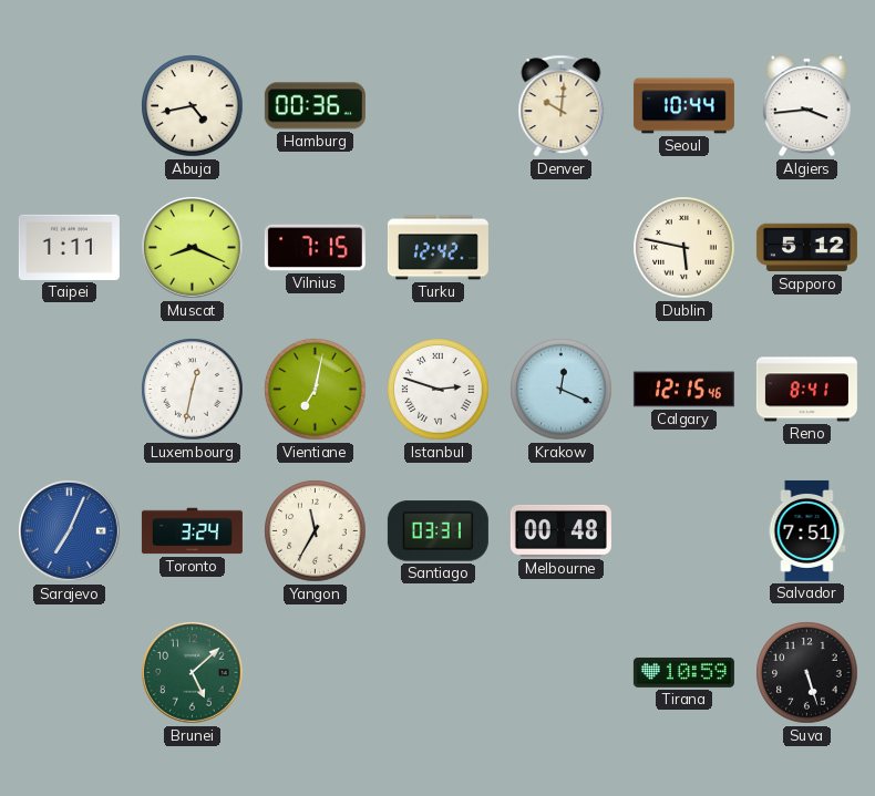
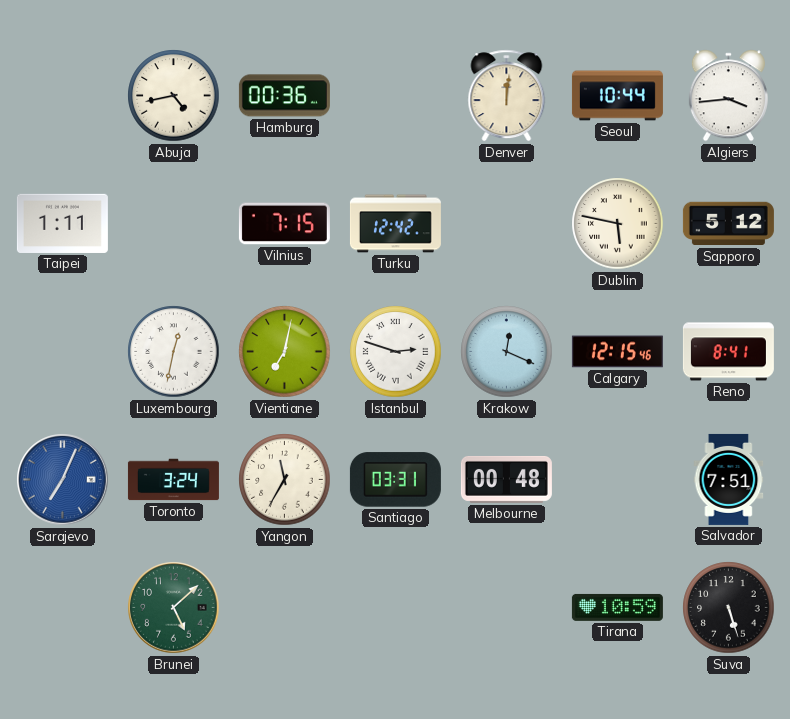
Denver: 10:01 -> 12:01 (507, 96)
Muscat: 8:19 -> none (193, 248)
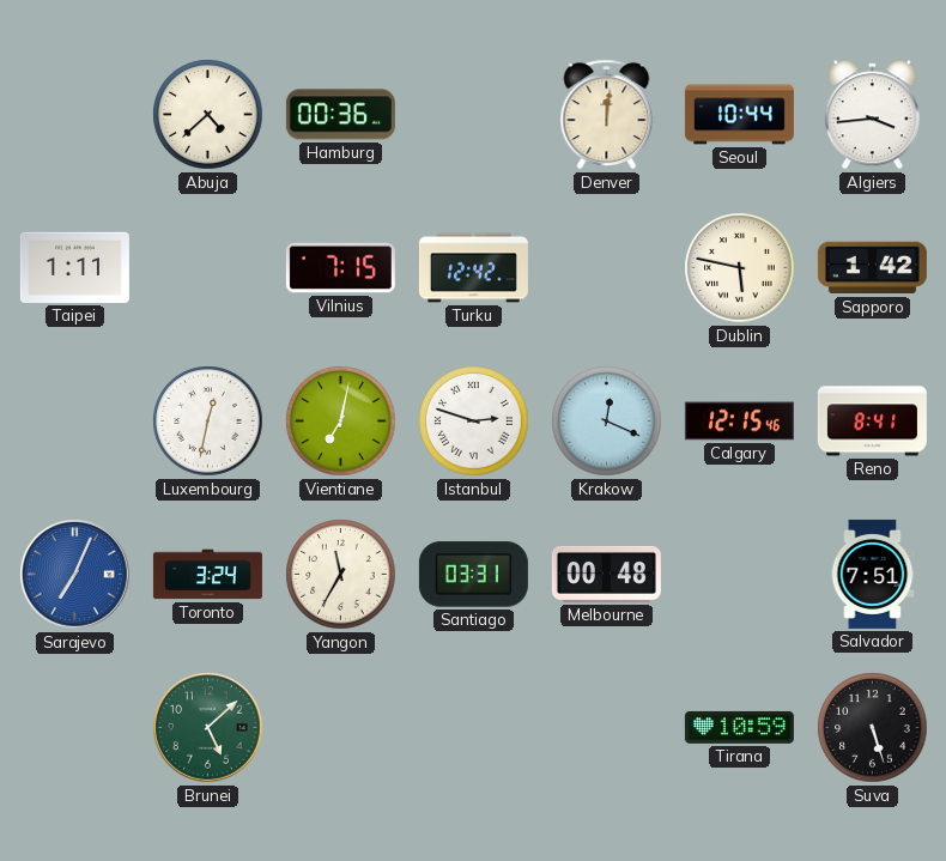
Abuja: 4:43 -> 4:38 (208, 115)
Sapporo: 5:12 -> 1:42 (872, 268)
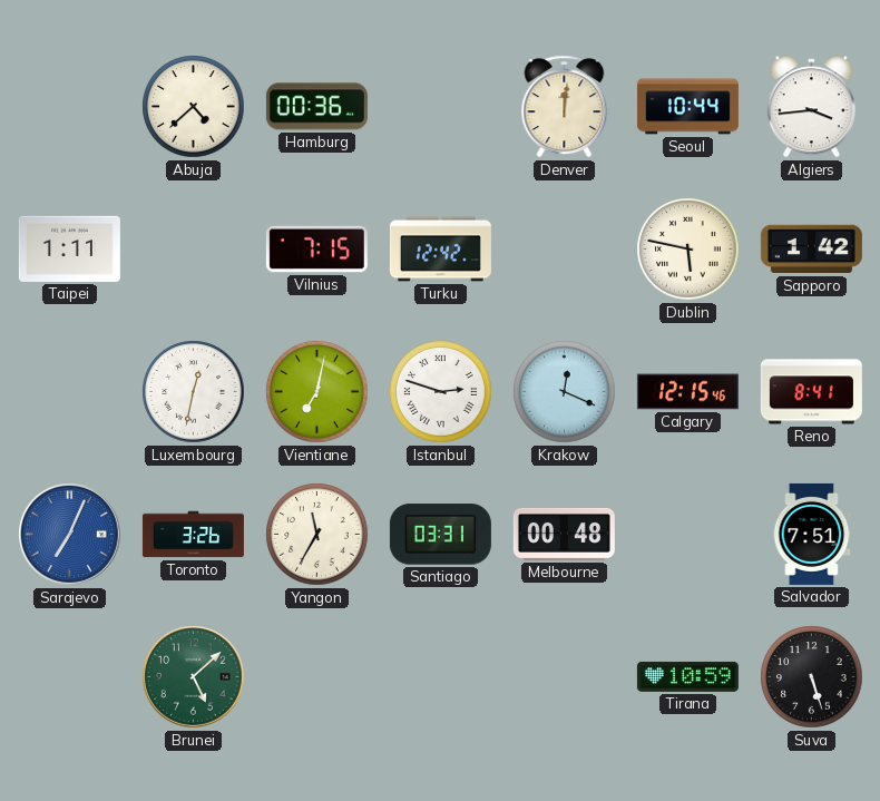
Toronto: 3:24 -> 3:26 (193, 535)
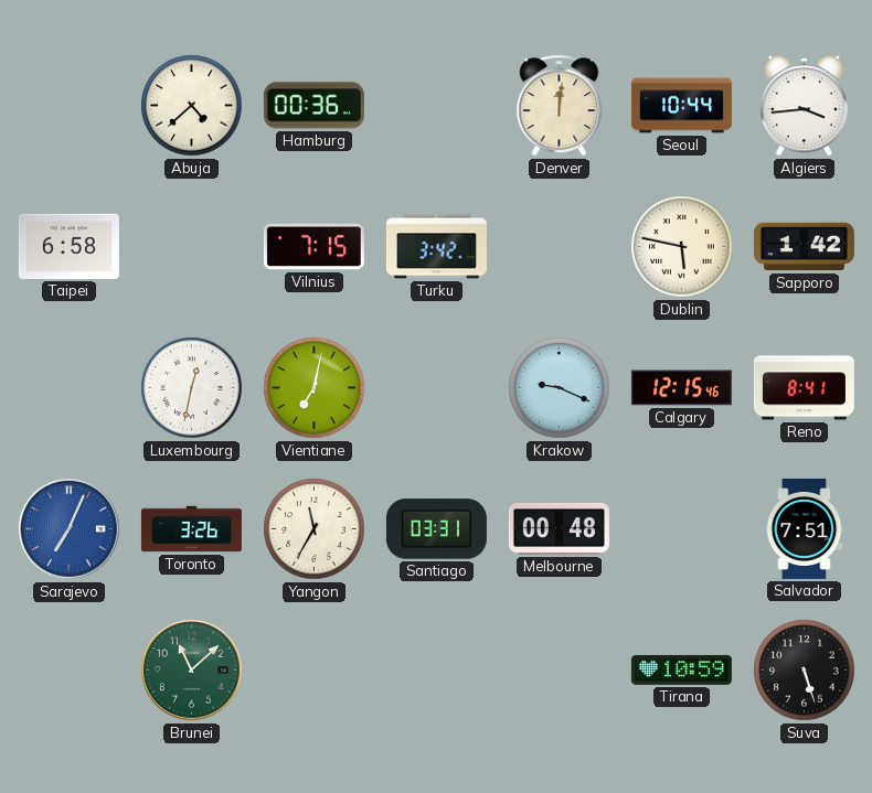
Taipei: 1:11 -> 6:58 (68, 246)
Turku: 12:42 -> 3:42 (436, 247)
Istanbul: 2:48 -> none (441, 392)
Krakow: 12:19 -> 9:19 (560, 388)
Brunei: 5:08 -> 11:08 (192, 671)
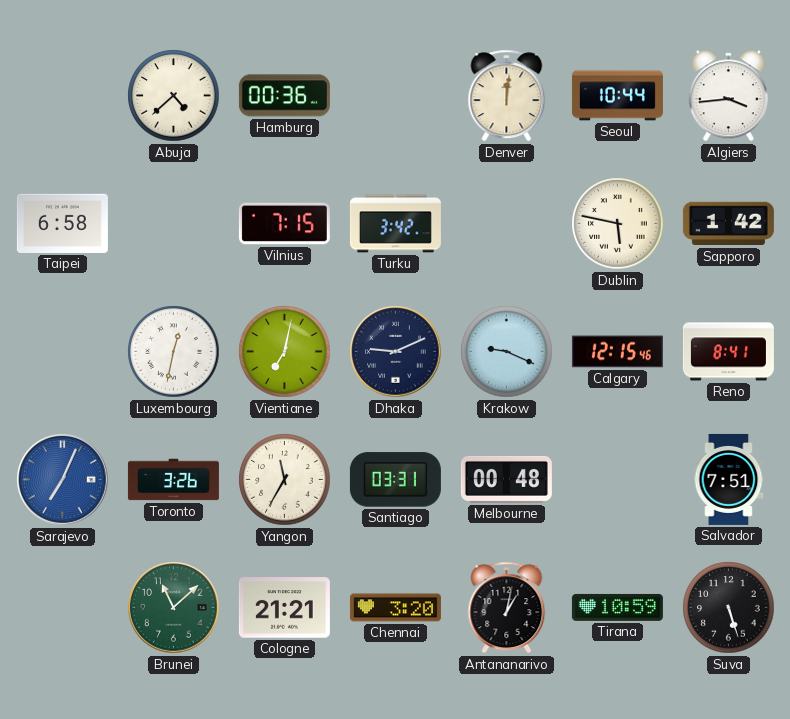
Dhaka: none -> 9:11 (396, 352)
Cologne: none -> 21:21 (284, 608)
Chennai: none -> 3:20 (395, 608)
Antananarivo: none -> 1:02 (507, 608)
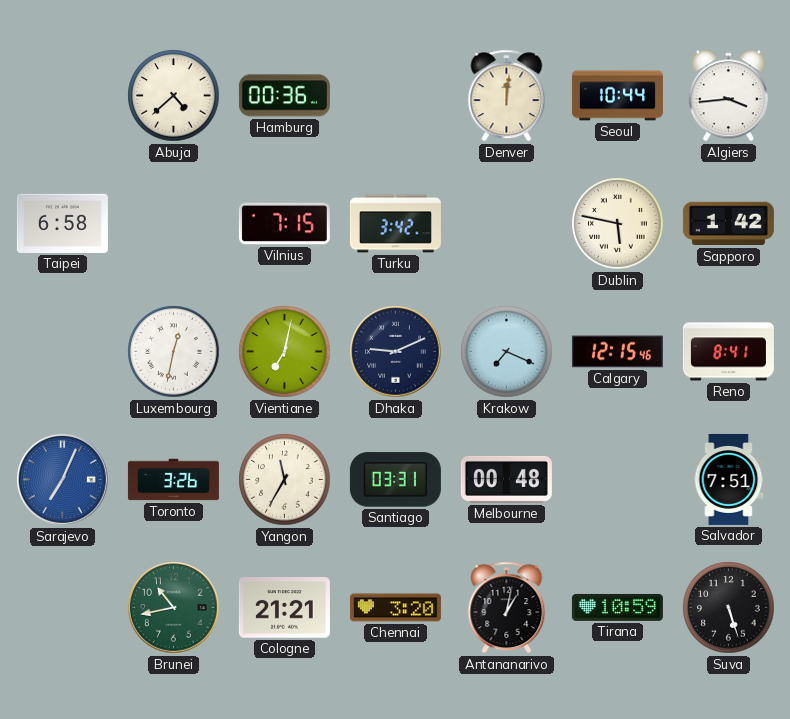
Krakow: 9:19 -> 7:19 (507, 352)
Brunei: 11:08 -> 10:43 (174, 608)
